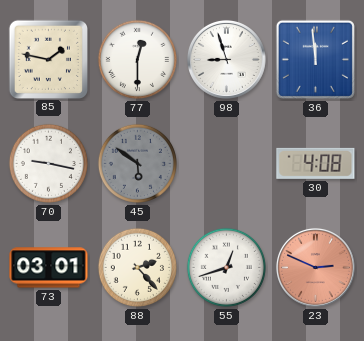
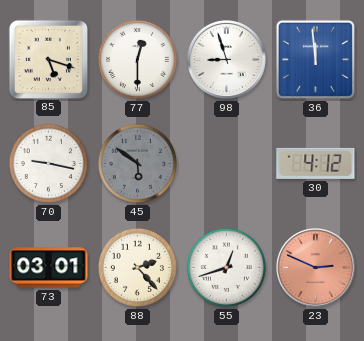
85: 1:47 -> 5:18 (48, 59)
30: 4:08 -> 4:12 (316, 163)
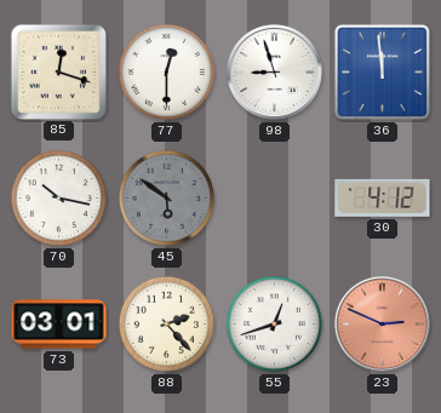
85: 5:18 -> 12:18 (58, 71)
70: 9:17 -> 10:17 (58, 197)
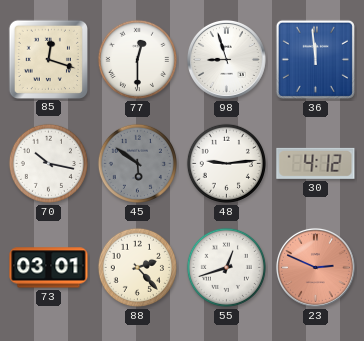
48: none -> 9:14 (226, 163)
